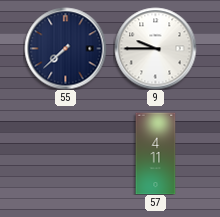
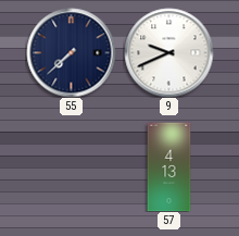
9: 9:45 -> 9:41 (168, 52)
57: 4:11 -> 4:13 (169, 166)
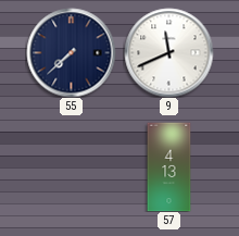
9: 9:41 -> 11:41 (168, 52)
